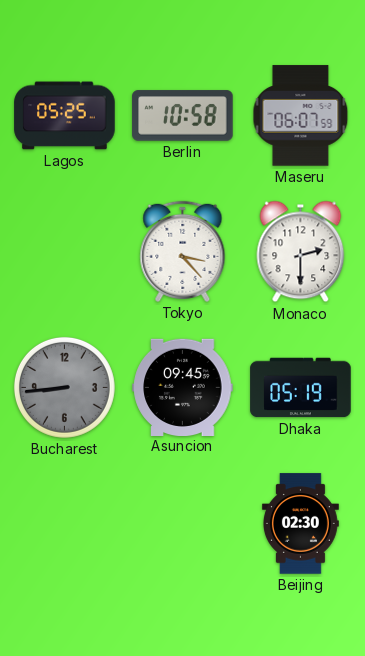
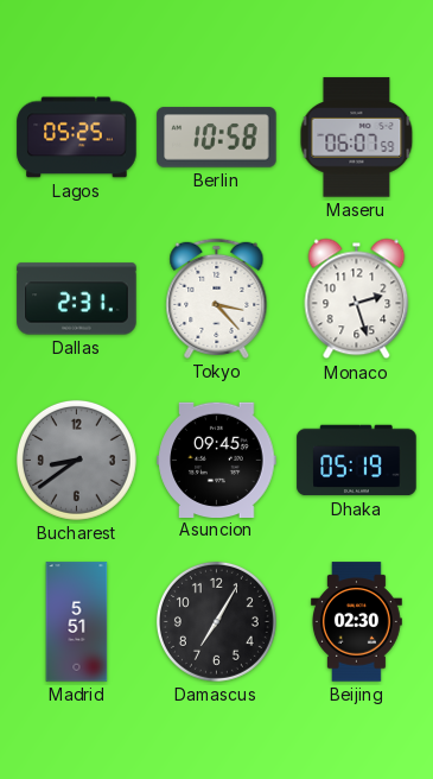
Dallas: none -> 2:31 (77, 299)
Monaco: 2:30 -> 2:27 (357, 299)
Bucharest: 8:44 -> 8:39 (76, 460)
Madrid: none -> 5:51 (77, 622)
Damascus: none -> 7:05 (216, 621)
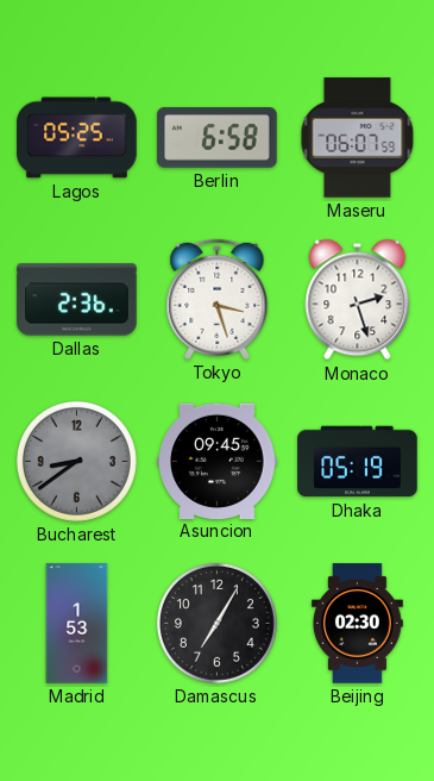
Berlin: 10:58 -> 6:58 (218, 138)
Dallas: 2:31 -> 2:36 (77, 300)
Tokyo: 3:23 -> 3:27 (218, 299)
Madrid: 5:51 -> 1:53 (77, 624)
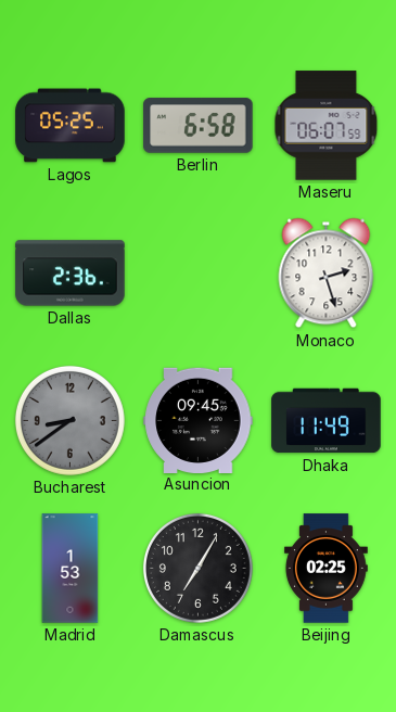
Tokyo: 3:27 -> none (218, 299)
Dhaka: 05:19 -> 11:49 (327, 421)
Beijing: 02:30 -> 02:25 (325, 569)
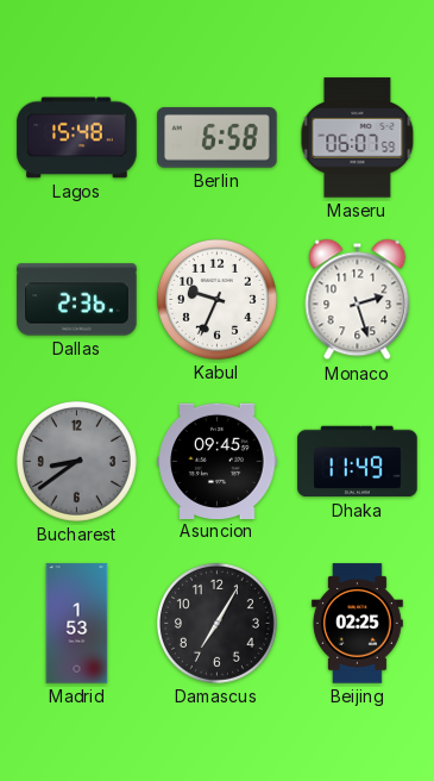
Lagos: 05:25 -> 15:48 (77, 138)
Kabul: none -> 9:34 (216, 299)
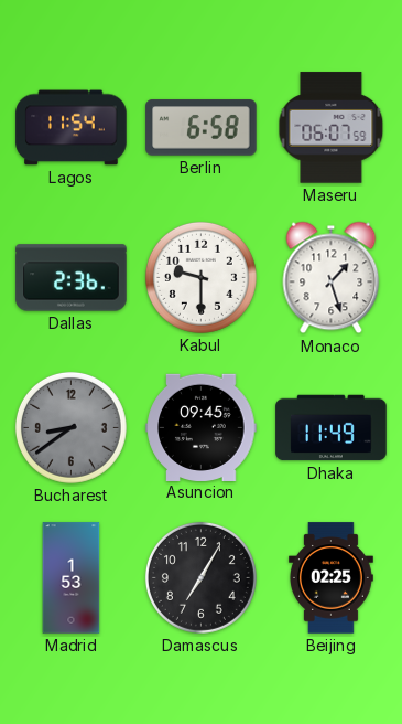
Lagos: 15:48 -> 11:54 (72, 128)
Kabul: 9:34 -> 9:30 (200, 277)
Monaco: 2:27 -> 1:27 (332, 278)
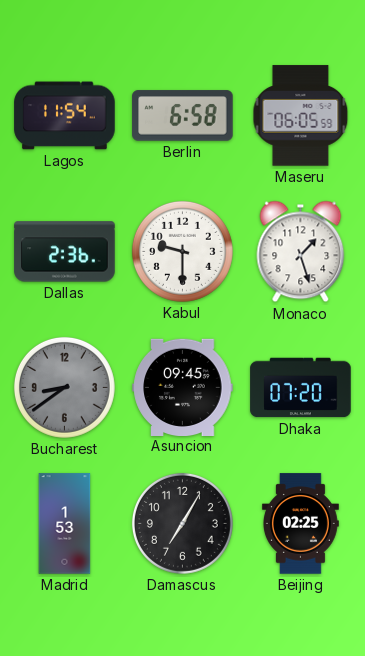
Maseru: 06:07 -> 06:05 (301, 116)
Dhaka: 11:49 -> 07:20 (301, 388)
